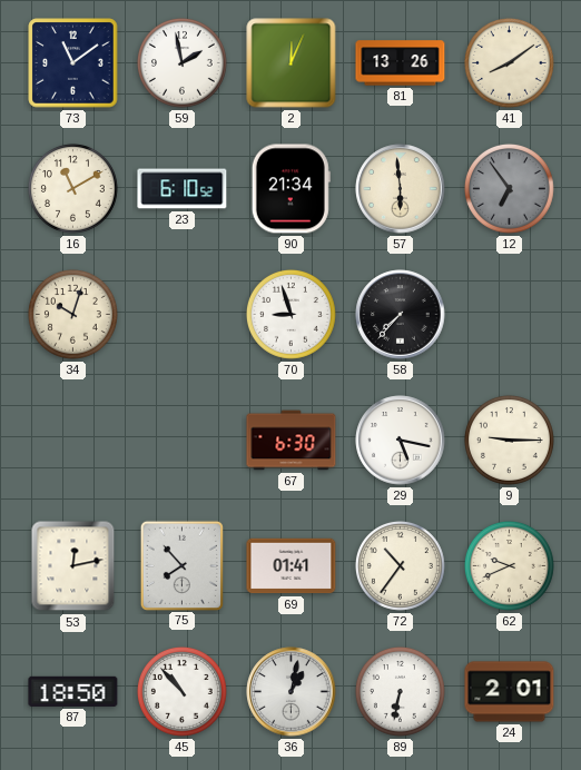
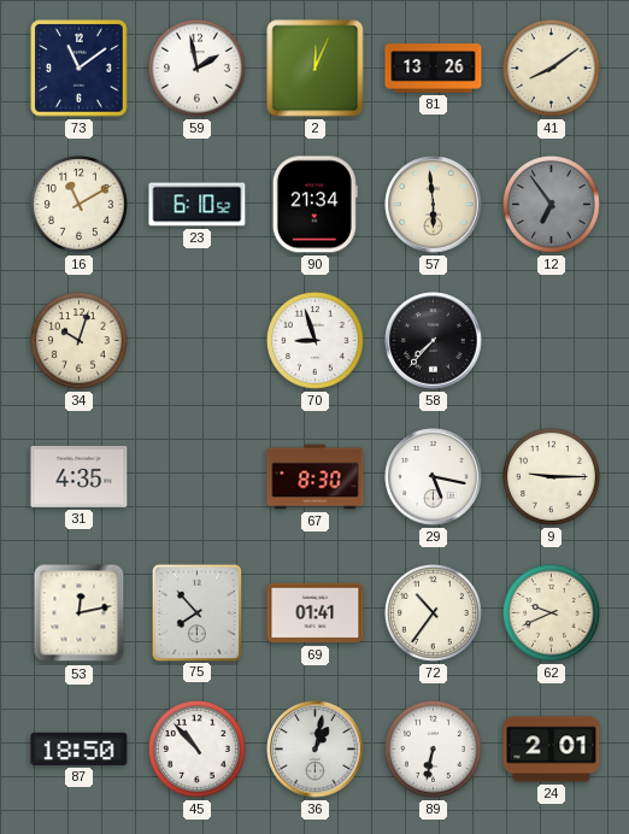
31: none -> 4:35 (80, 476)
67: 6:30 -> 8:30 (316, 477)
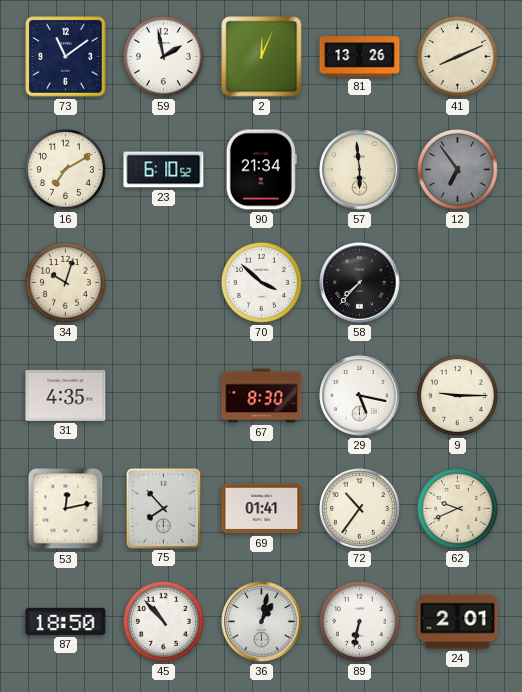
41: 8:09 -> 8:11 (457, 56)
16: 11:10 -> 7:10 (65, 169)
70: 8:57 -> 3:52 (261, 282)
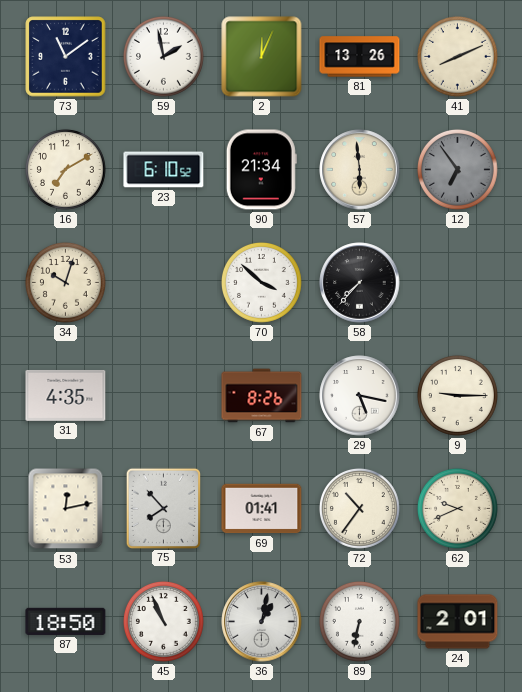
67: 8:30 -> 8:26 (262, 396)
45: 10:53 -> 10:56 (163, 621)
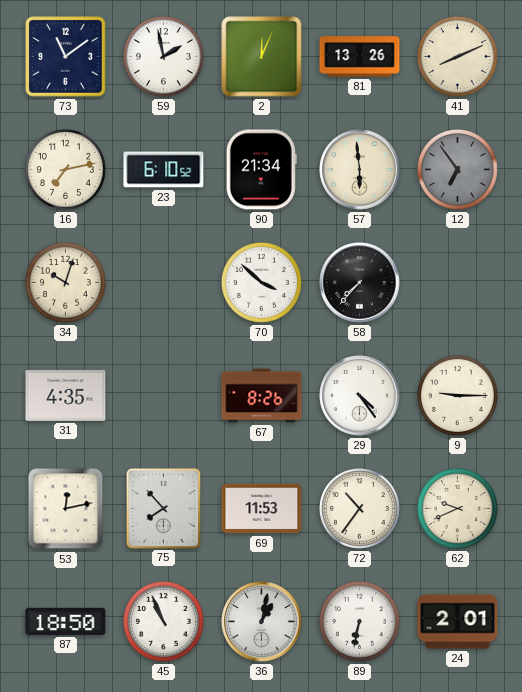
16: 7:10 -> 7:13 (65, 169)
29: 5:17 -> 4:24 (360, 396)
69: 01:41 -> 11:53 (262, 509)
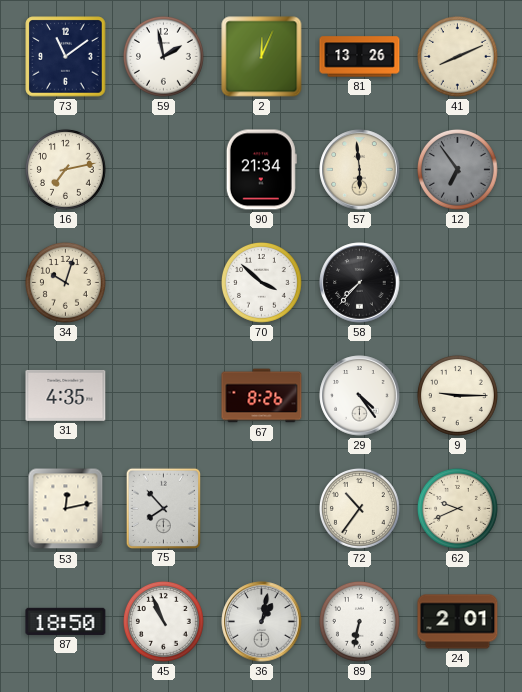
23: 6:10 -> none (164, 170)
69: 11:53 -> none (262, 509)
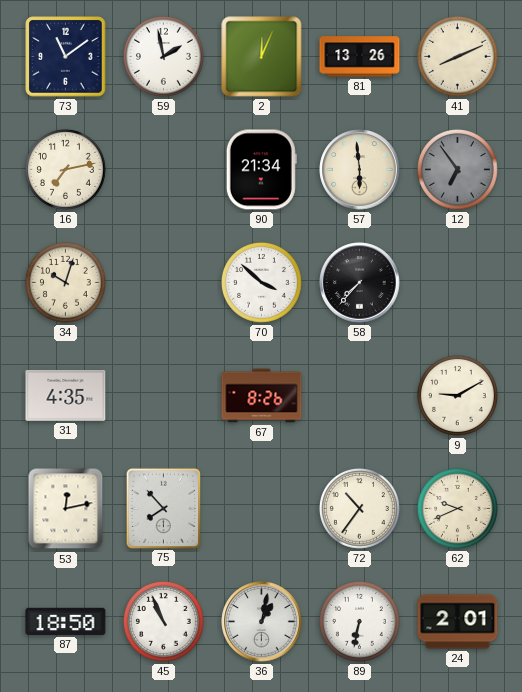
29: 4:24 -> none (360, 396)
9: 9:15 -> 9:10 (457, 395)
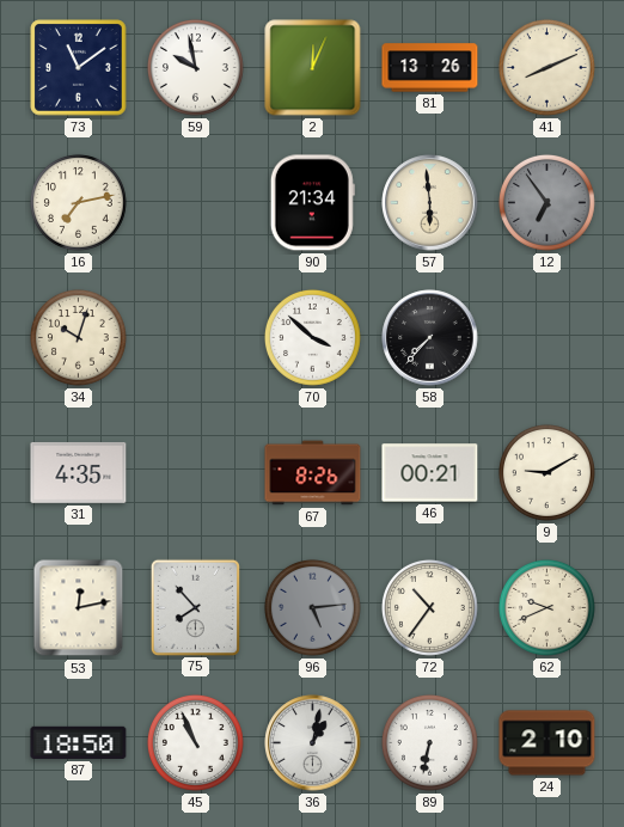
59: 1:58 -> 9:58 (195, 67)
46: none -> 00:21 (430, 473)
96: none -> 5:14 (312, 607)
24: 2:01 -> 2:10 (547, 743)
